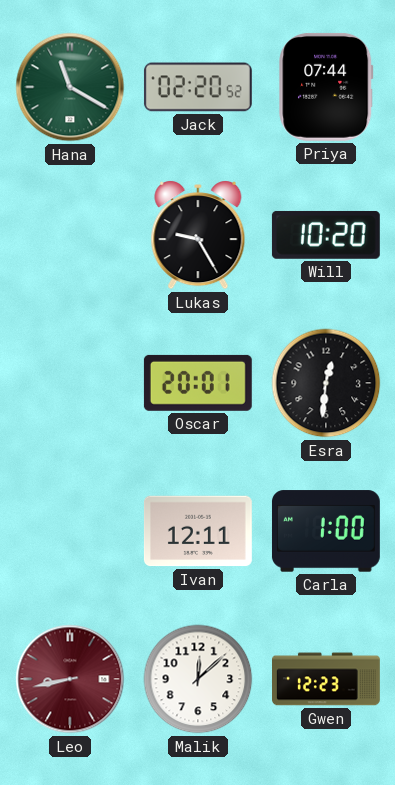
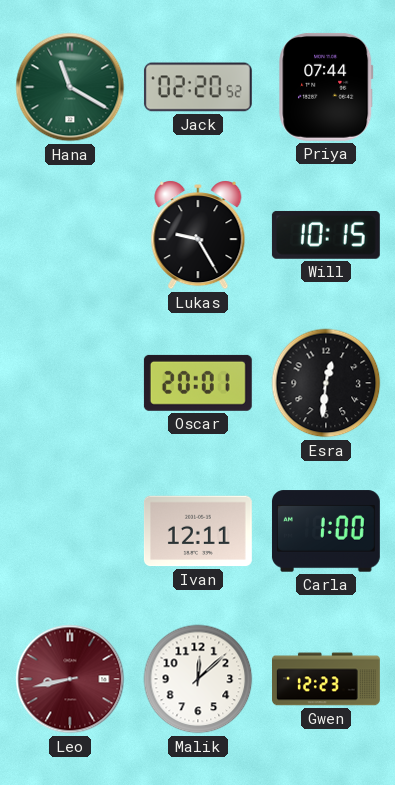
Will: 10:20 -> 10:15 (326, 235)
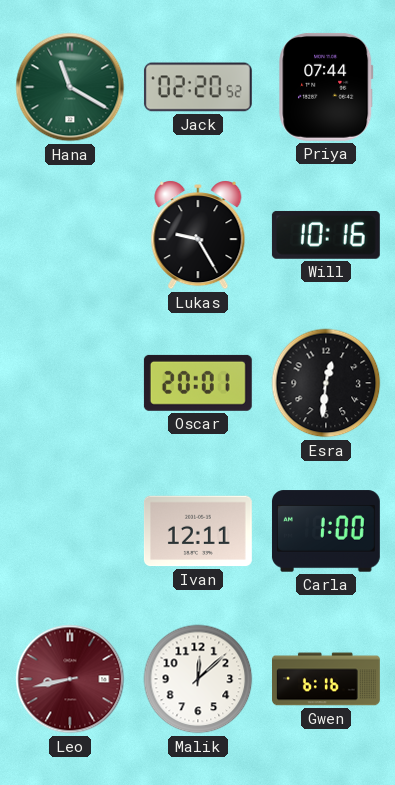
Will: 10:15 -> 10:16 (326, 235)
Gwen: 12:23 -> 6:16 (327, 679)
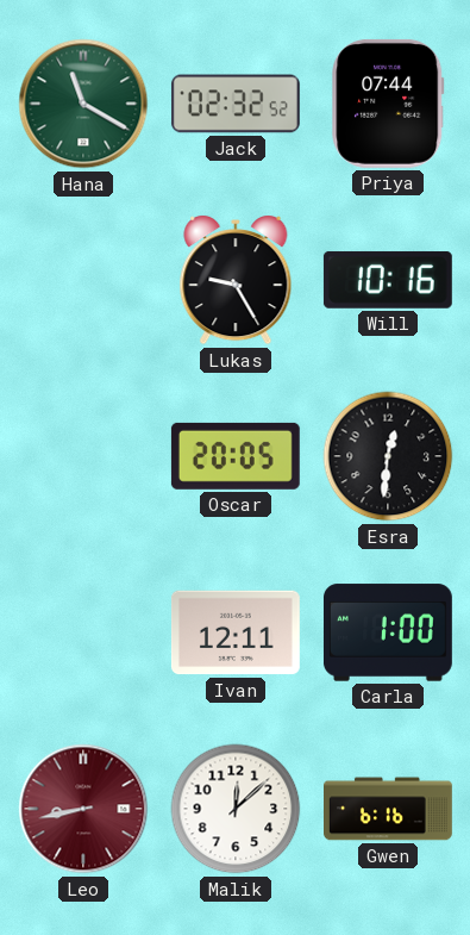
Jack: 02:20 -> 02:32 (236, 104)
Oscar: 20:01 -> 20:05 (236, 456)
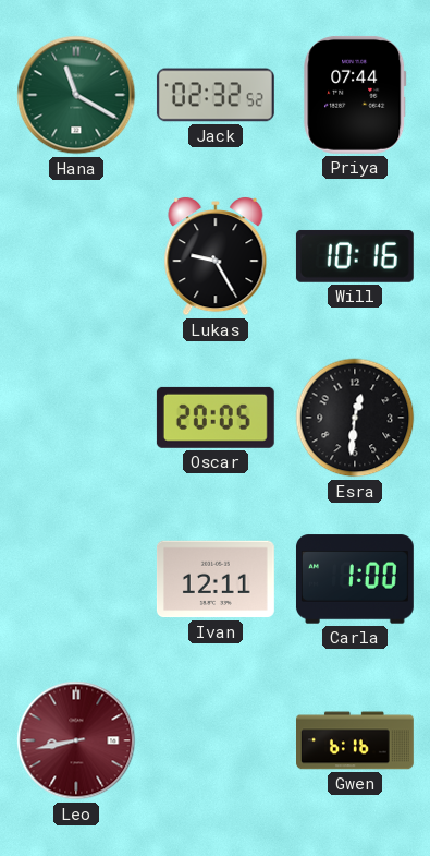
Malik: 12:08 -> none (236, 809)
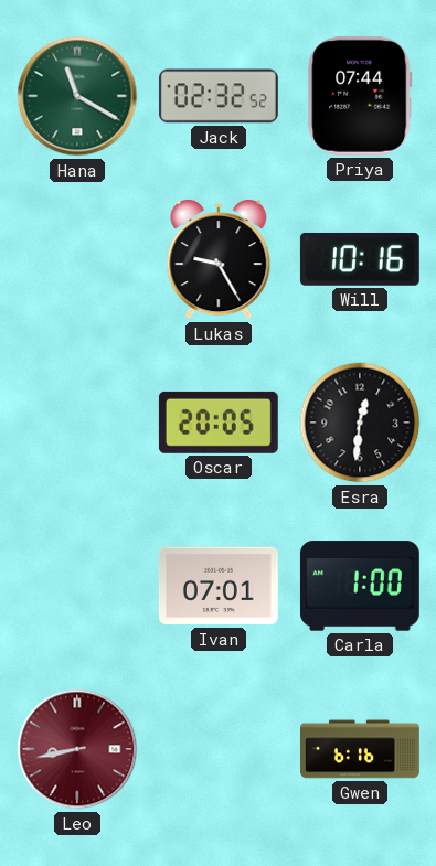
Ivan: 12:11 -> 07:01 (219, 586)
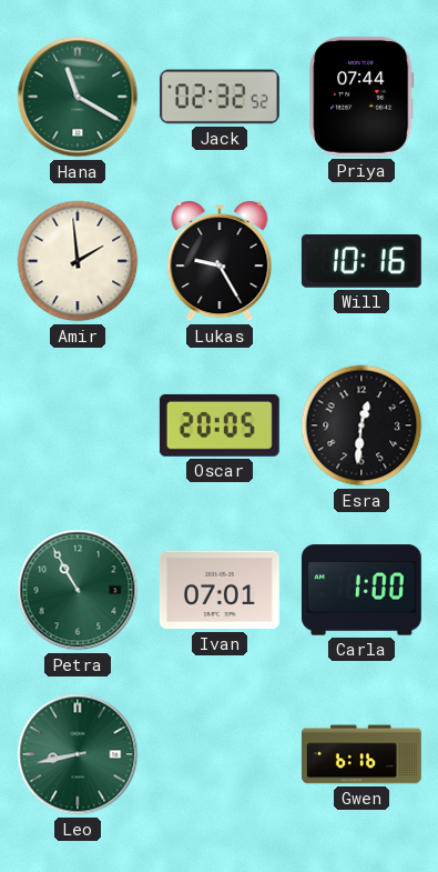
Amir: none -> 1:59 (78, 261)
Petra: none -> 10:55 (78, 590)
Leo dial: burgundy -> green (78, 754)
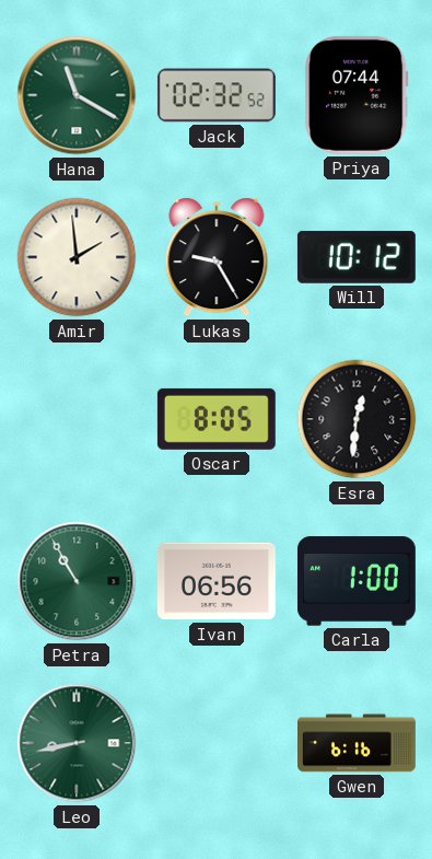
Will: 10:16 -> 10:12 (357, 257)
Oscar: 20:05 -> 8:05 (217, 419)
Ivan: 07:01 -> 06:56 (217, 581)
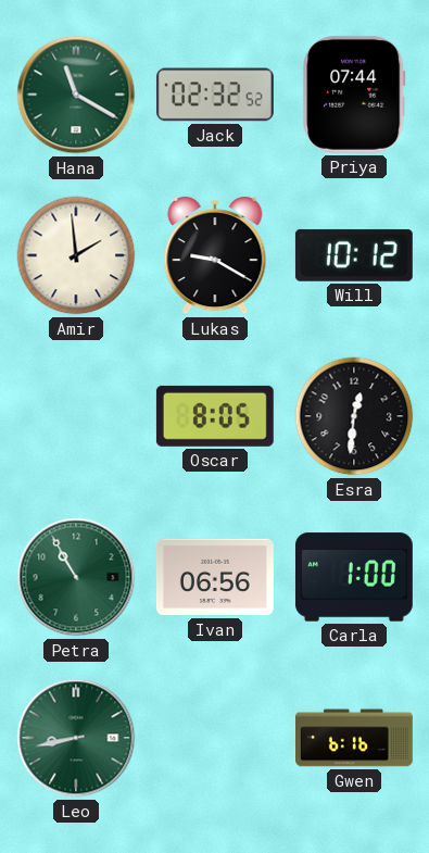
Lukas: 9:25 -> 9:20 (215, 256)
